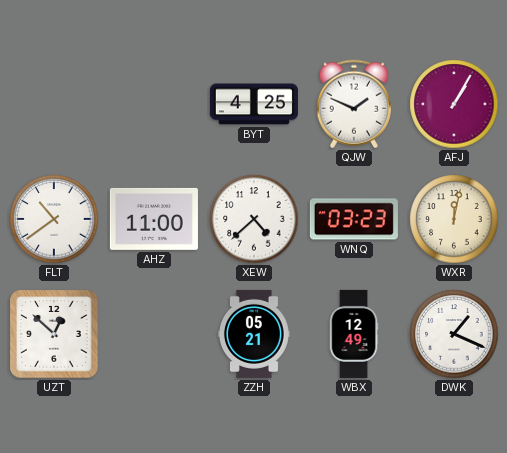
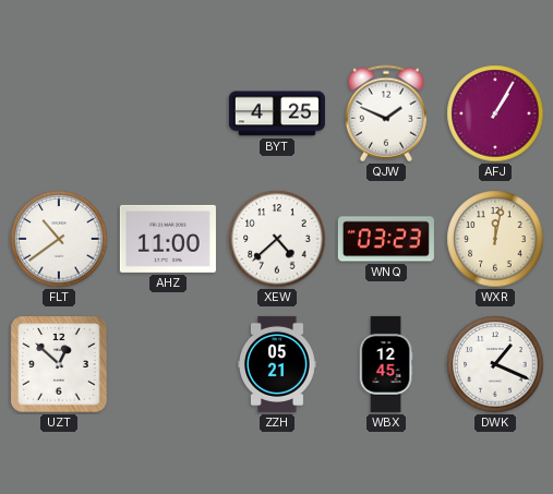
WBX: 12:49 -> 12:45 (386, 364)
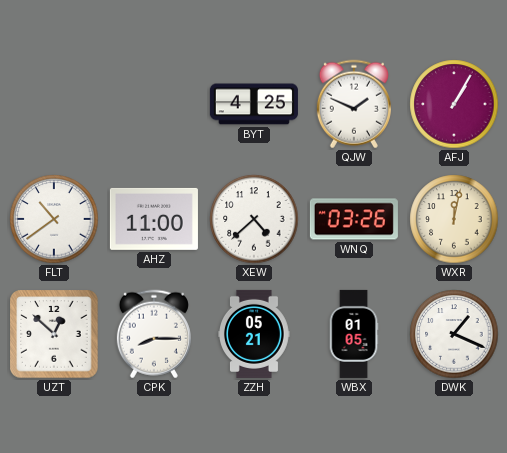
WNQ: 03:23 -> 03:26 (354, 219)
CPK: none -> 8:15 (154, 334)
WBX: 12:45 -> 01:05 (354, 334)
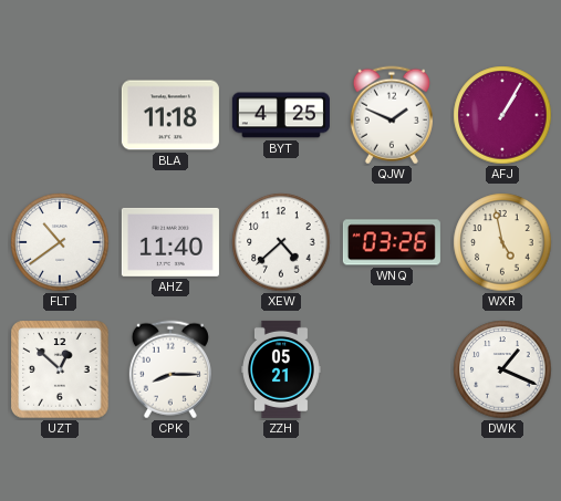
BLA: none -> 11:18 (170, 115)
AHZ: 11:00 -> 11:40 (170, 242)
WXR: 12:02 -> 4:58 (502, 242)
WBX: 01:05 -> none (354, 334)
